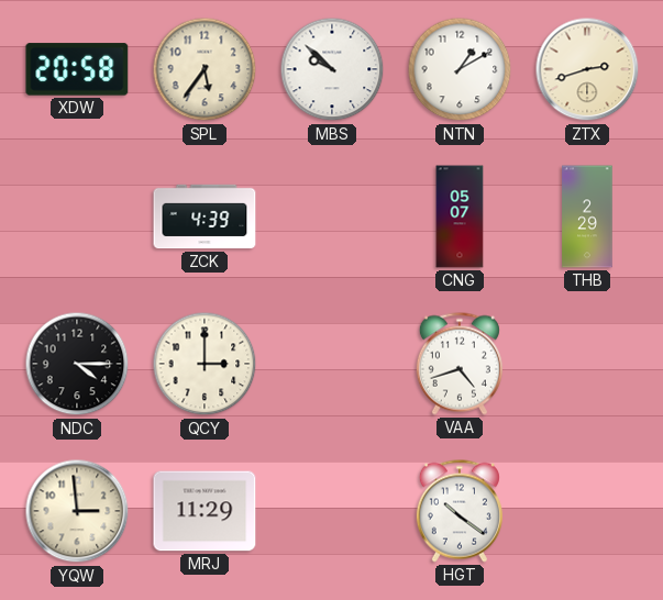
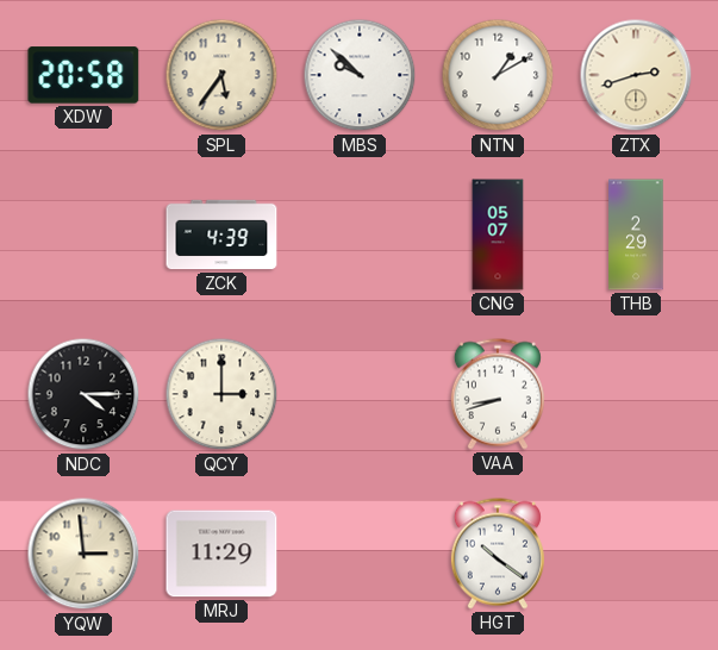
VAA: 4:42 -> 8:42 (498, 394)
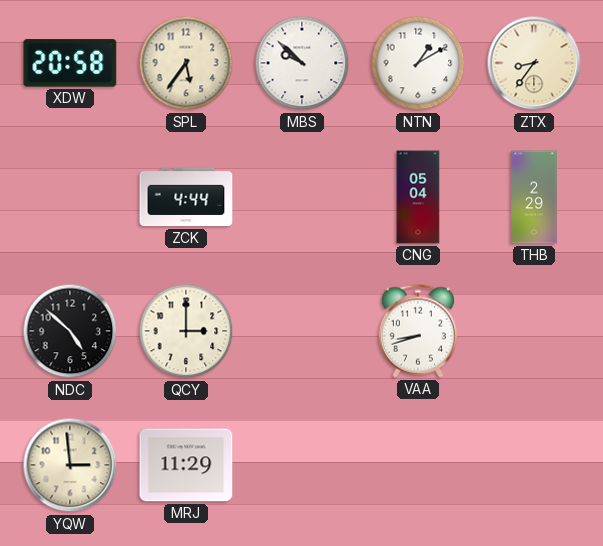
ZTX: 2:42 -> 8:36 (534, 63)
ZCK: 4:39 -> 4:44 (186, 197)
CNG: 05:07 -> 05:04 (418, 197)
NDC: 4:15 -> 4:52 (70, 331)
HGT: 10:21 -> none (498, 554)
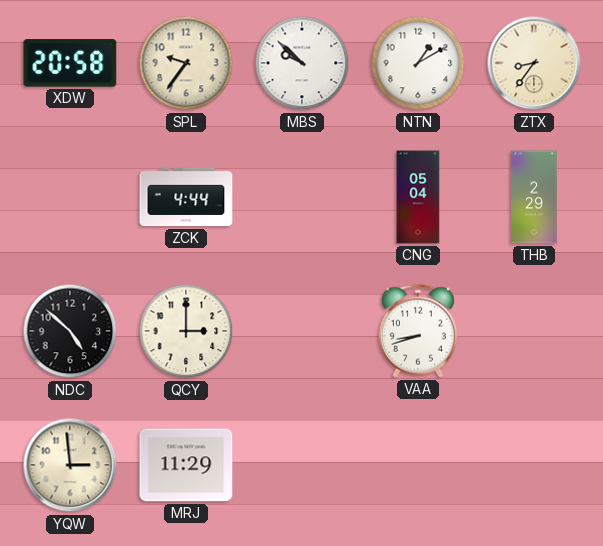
SPL: 5:36 -> 9:36 (186, 63)
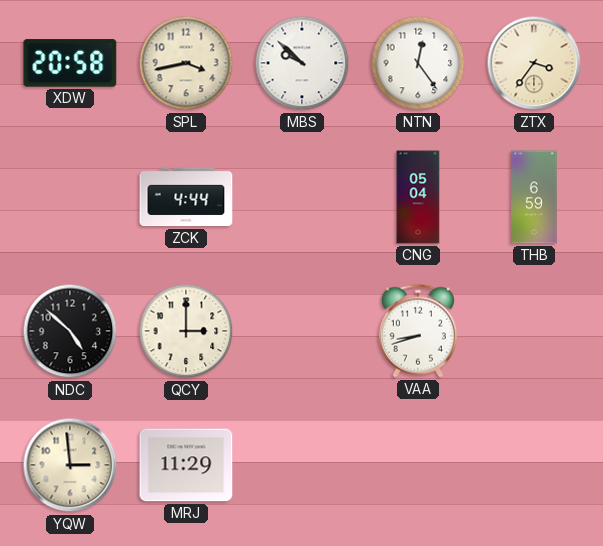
SPL: 9:36 -> 3:43 (186, 63)
NTN: 1:10 -> 12:24 (418, 63)
ZTX: 8:36 -> 3:36 (534, 63)
THB: 2:29 -> 6:59 (534, 197)
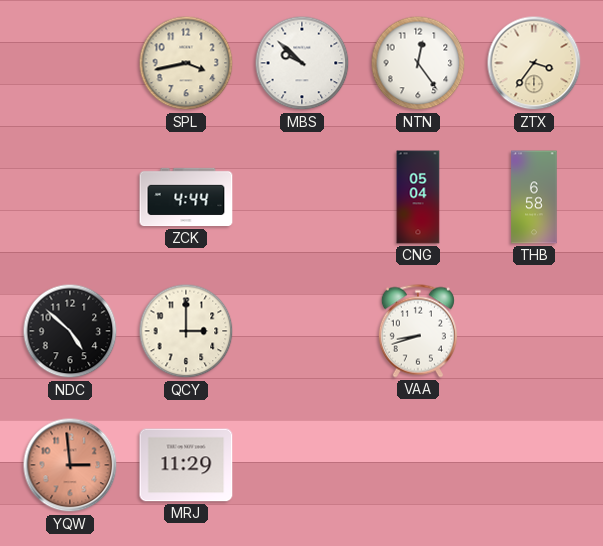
XDW: 20:58 -> none (70, 63)
THB: 6:59 -> 6:58 (534, 197)
YQW dial: cream -> salmon (70, 465)
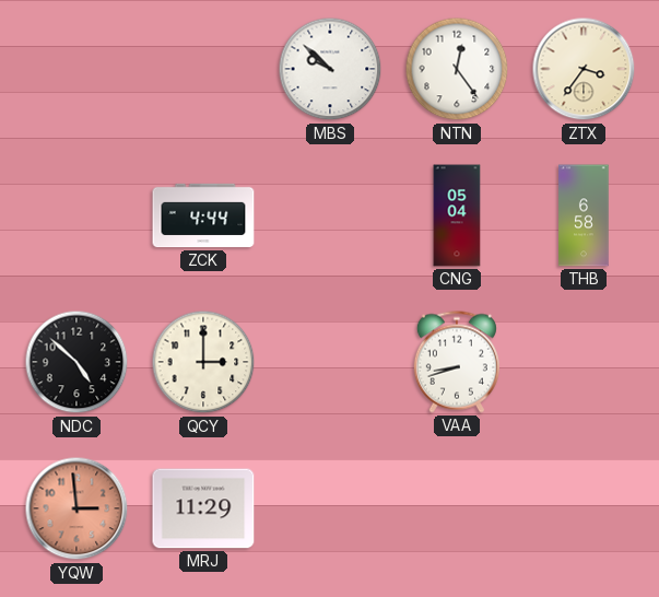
SPL: 3:43 -> none (186, 63)
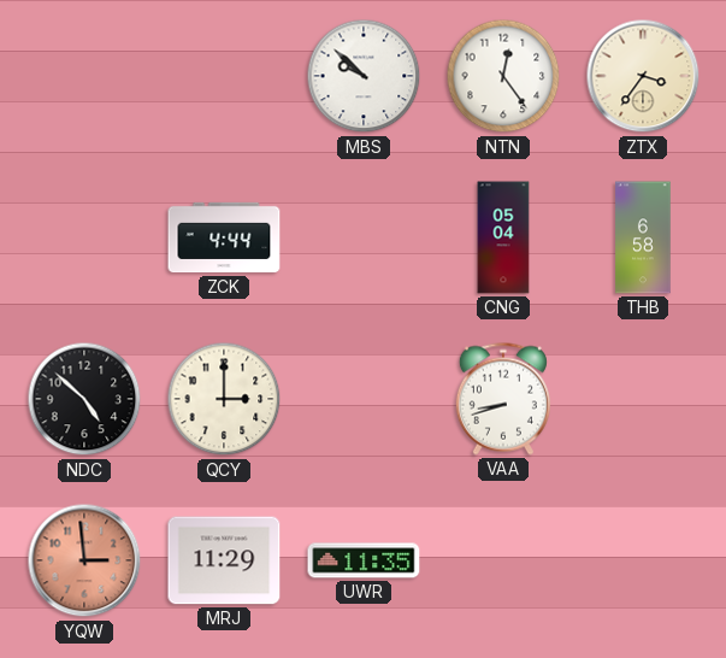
UWR: none -> 11:35 (364, 560)
